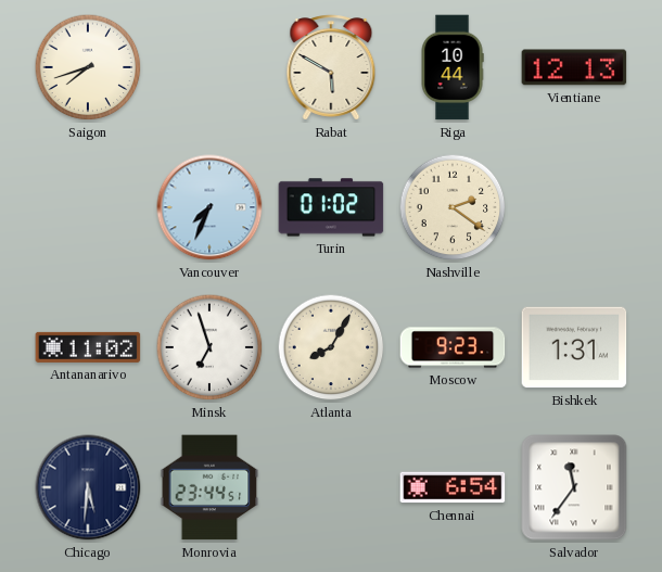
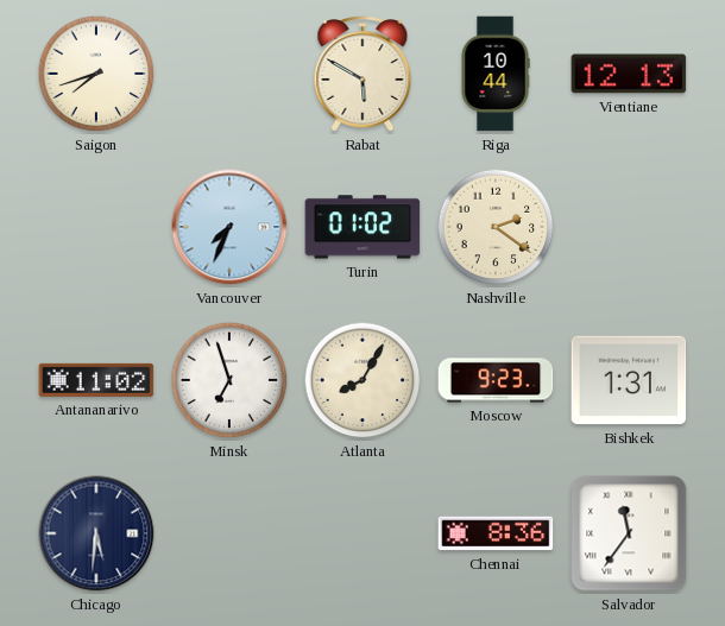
Monrovia: 23:44 -> none (209, 487)
Chennai: 6:54 -> 8:36 (496, 533)
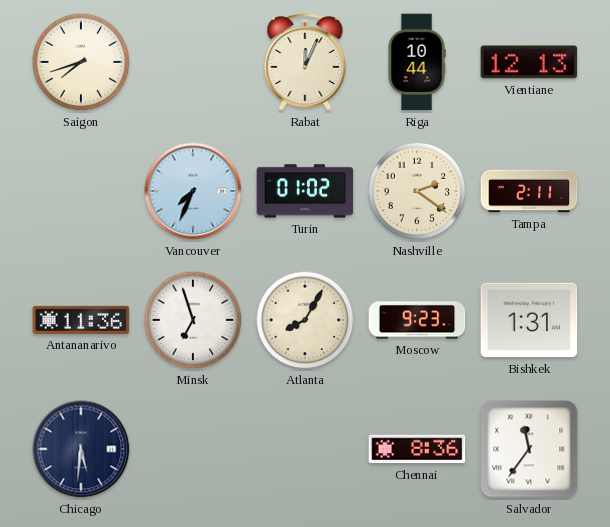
Rabat: 5:50 -> 12:04 (305, 62)
Tampa: none -> 2:11 (529, 191)
Antananarivo: 11:02 -> 11:36 (81, 320)
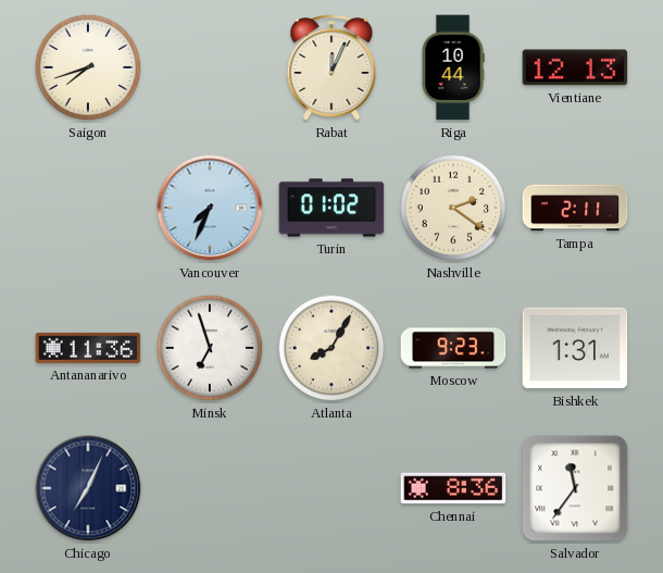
Chicago: 5:31 -> 7:04 (88, 488)
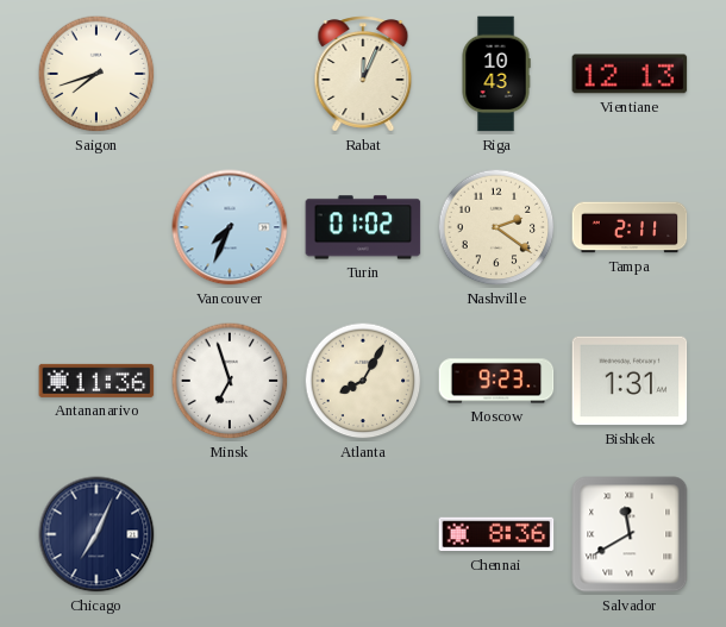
Riga: 10:44 -> 10:43 (496, 74)
Salvador: 11:36 -> 11:40 (630, 534)
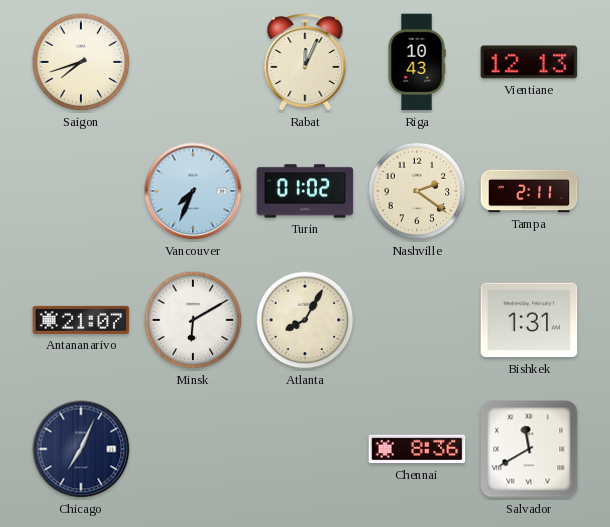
Antananarivo: 11:36 -> 21:07 (81, 320)
Minsk: 6:57 -> 6:10 (193, 320)
Moscow: 9:23 -> none (496, 381)
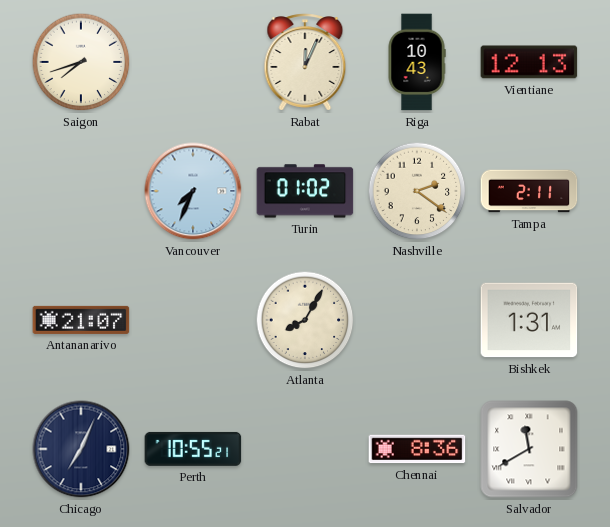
Minsk: 6:10 -> none (193, 320)
Perth: none -> 10:55 (193, 449)
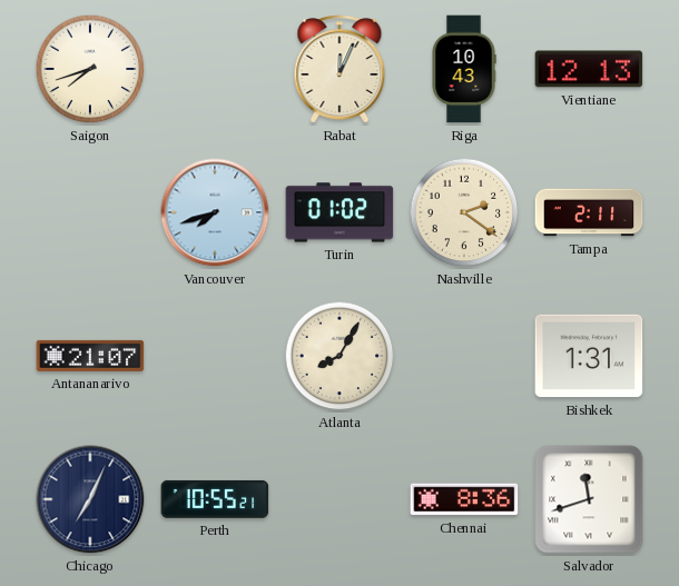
Vancouver: 7:34 -> 7:42 (215, 212)
Salvador: 11:40 -> 11:42 (589, 499)
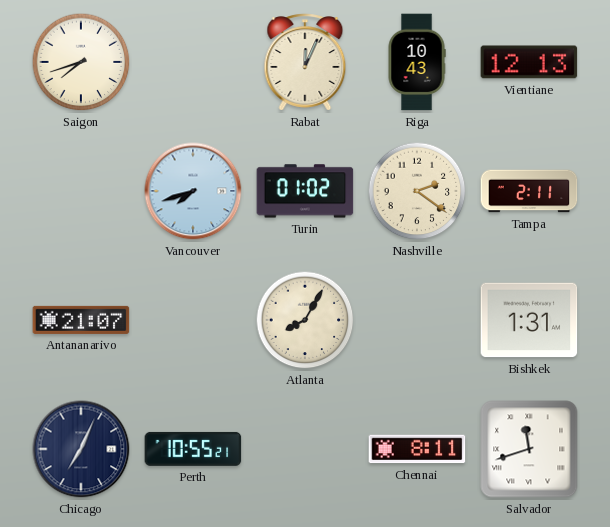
Chennai: 8:36 -> 8:11 (417, 449)
